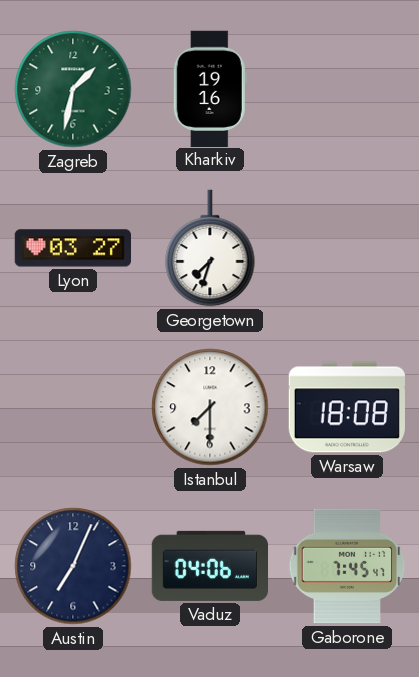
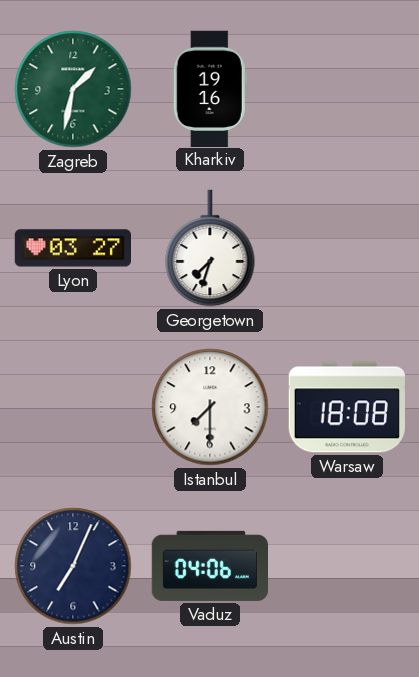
Gaborone: 7:45 -> none (347, 566)
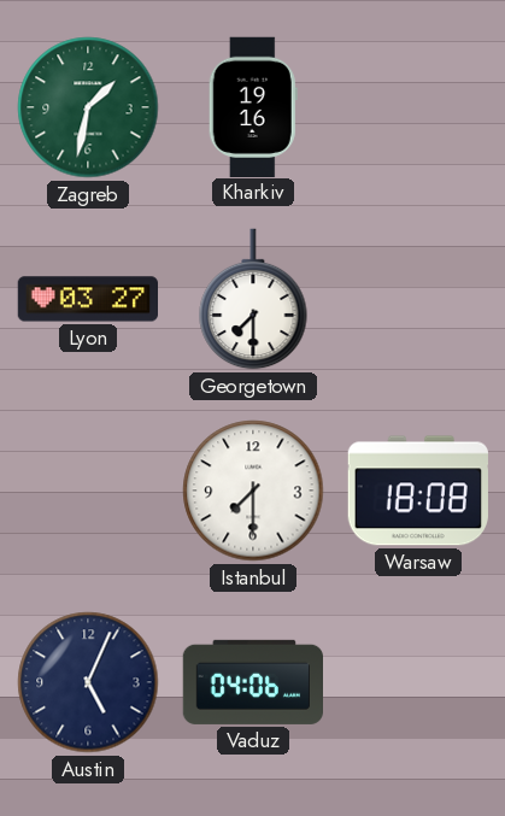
Georgetown: 7:33 -> 7:30 (253, 299)
Austin: 7:04 -> 5:04 (88, 682)
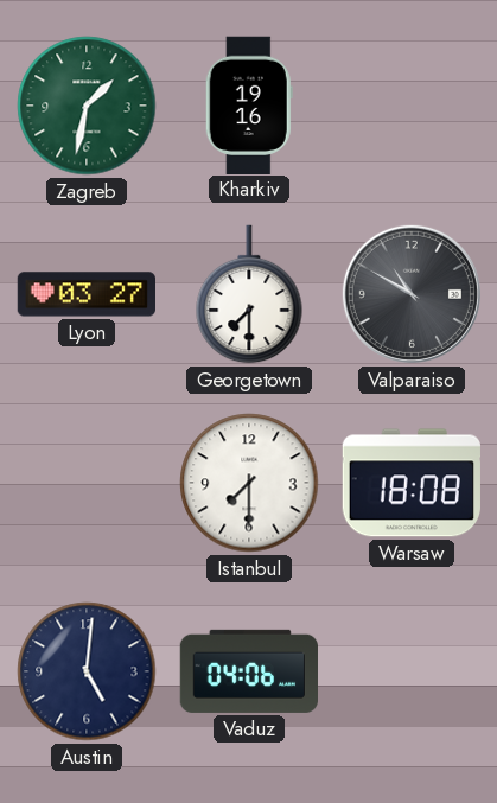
Valparaiso: none -> 10:50 (412, 294)
Austin: 5:04 -> 5:01 (87, 671)
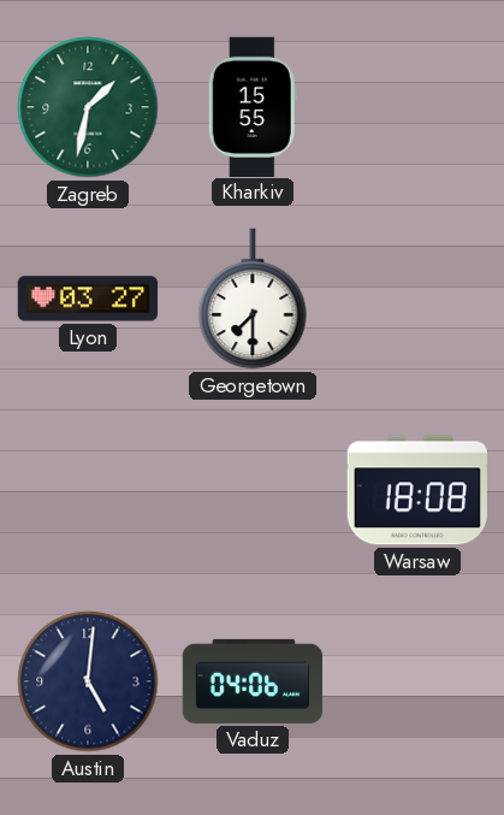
Kharkiv: 19:16 -> 15:55 (253, 106)
Valparaiso: 10:50 -> none (412, 294)
Istanbul: 7:30 -> none (249, 483)
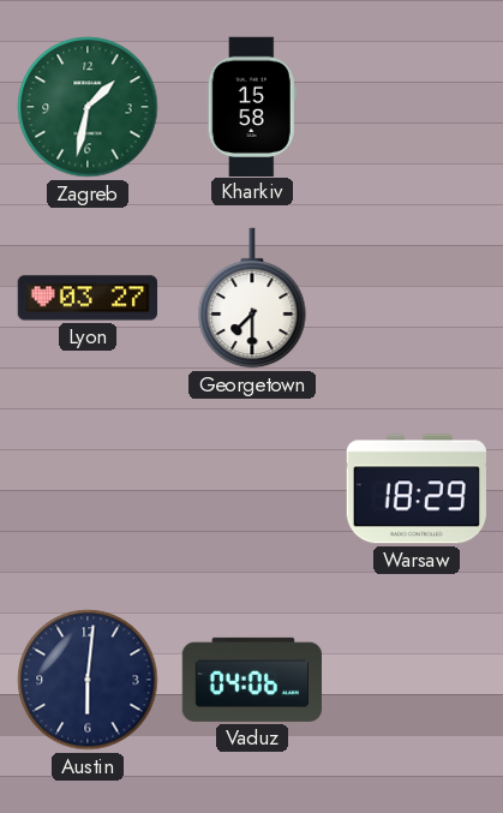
Kharkiv: 15:55 -> 15:58 (252, 106)
Warsaw: 18:08 -> 18:29 (417, 489)
Austin: 5:01 -> 6:01 (88, 680)
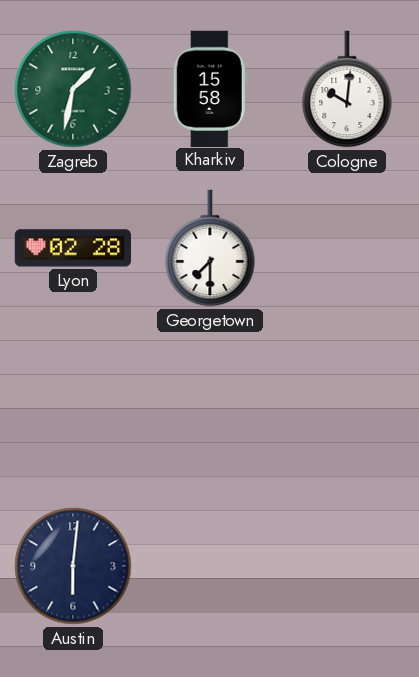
Cologne: none -> 10:01 (347, 89)
Lyon: 03:27 -> 02:28 (72, 248)
Warsaw: 18:29 -> none (417, 489)
Vaduz: 04:06 -> none (251, 680)
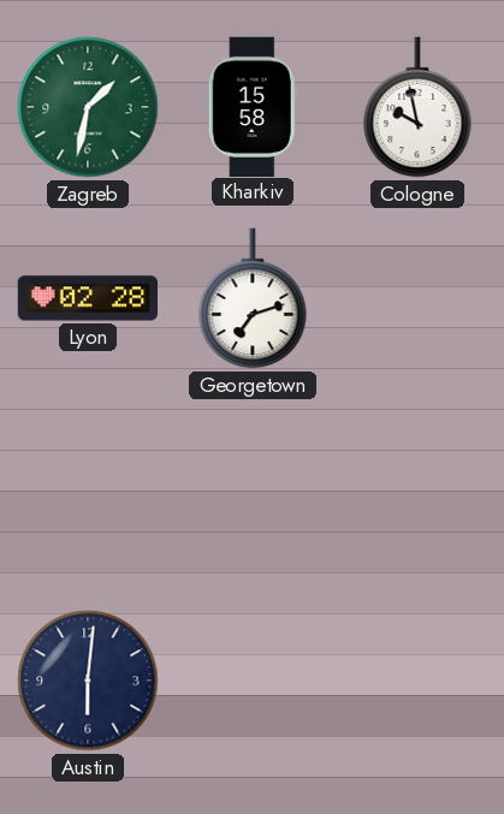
Cologne: 10:01 -> 9:58 (417, 107)
Georgetown: 7:30 -> 7:12 (253, 298)
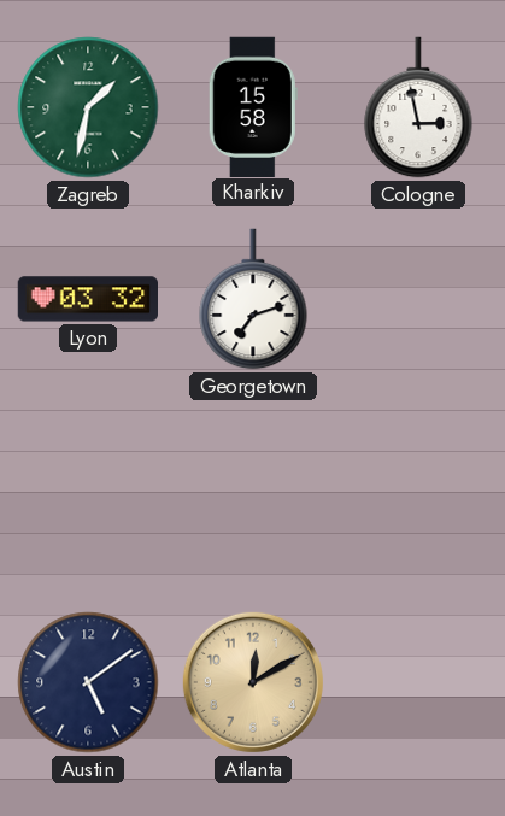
Cologne: 9:58 -> 2:58 (418, 107)
Lyon: 02:28 -> 03:32 (87, 299)
Austin: 6:01 -> 5:09 (88, 682)
Atlanta: none -> 12:10 (253, 682)
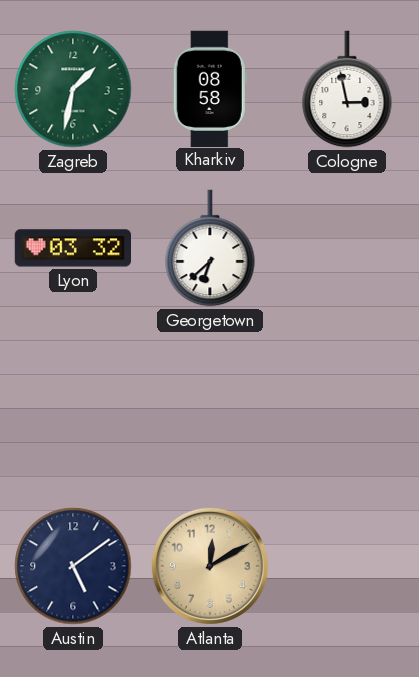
Kharkiv: 15:58 -> 08:58 (210, 88)
Georgetown: 7:12 -> 6:38 (210, 248)
